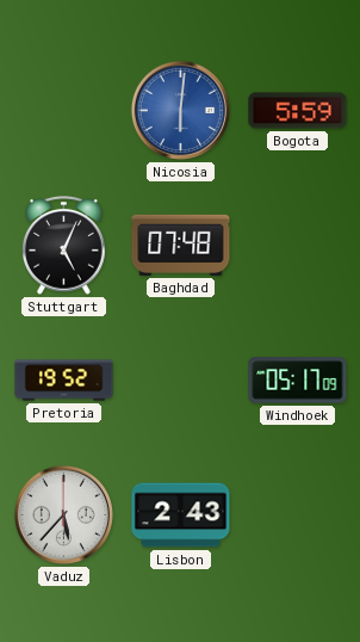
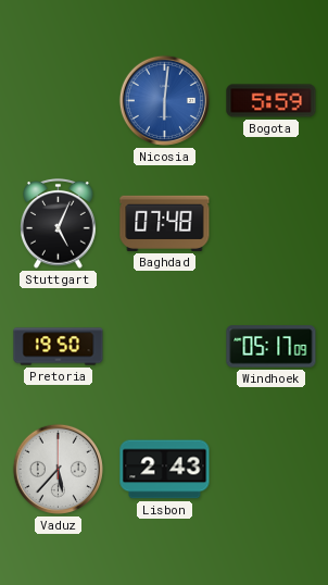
Pretoria: 19:52 -> 19:50 (59, 347)
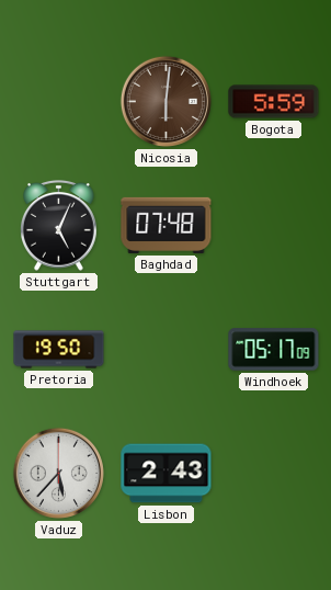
Nicosia dial: blue -> brown (165, 101)
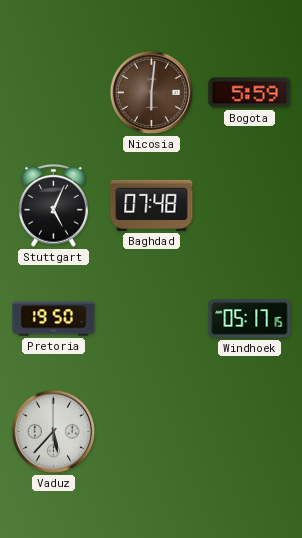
Windhoek: 05:17:09 -> 05:17:15 (250, 319)
Lisbon: 2:43 -> none (167, 474)
